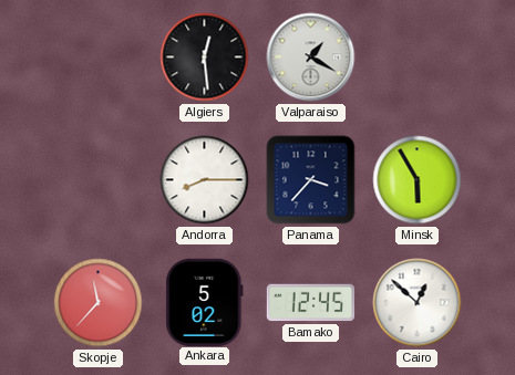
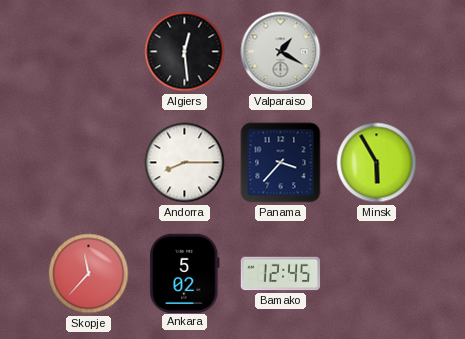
Cairo: 12:52 -> none (418, 303)
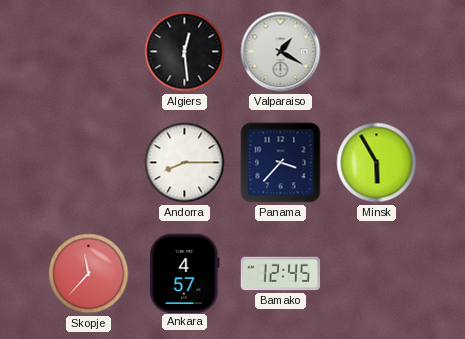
Ankara: 5:02 -> 4:57 (185, 273)
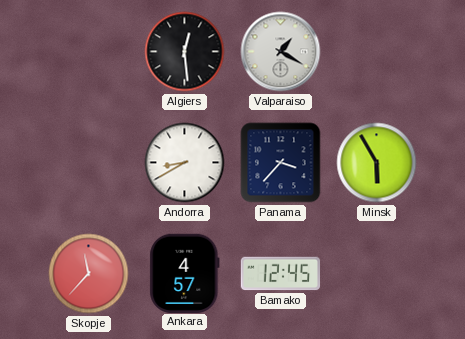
Andorra: 8:15 -> 8:40 (185, 163)
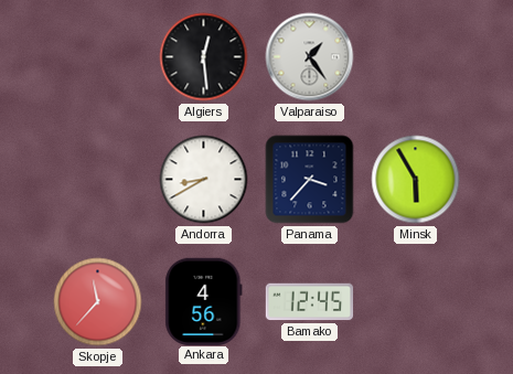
Valparaiso: 1:20 -> 1:24 (310, 57)
Ankara: 4:57 -> 4:56 (204, 301)
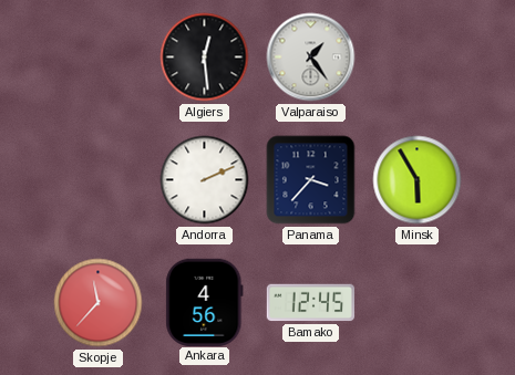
Andorra: 8:40 -> 2:11 (205, 180)
